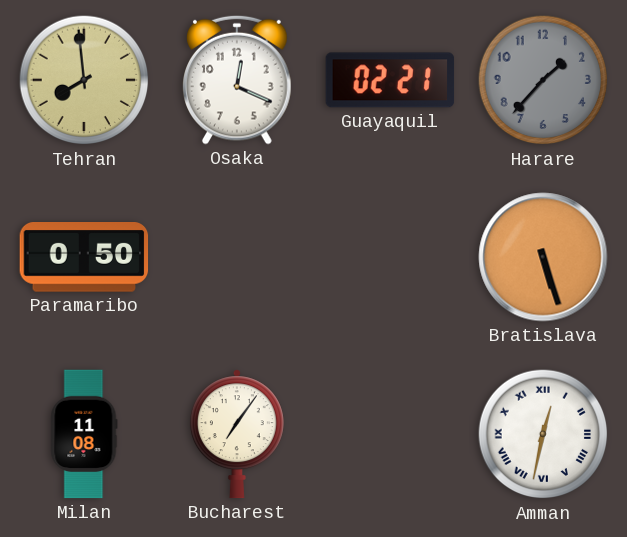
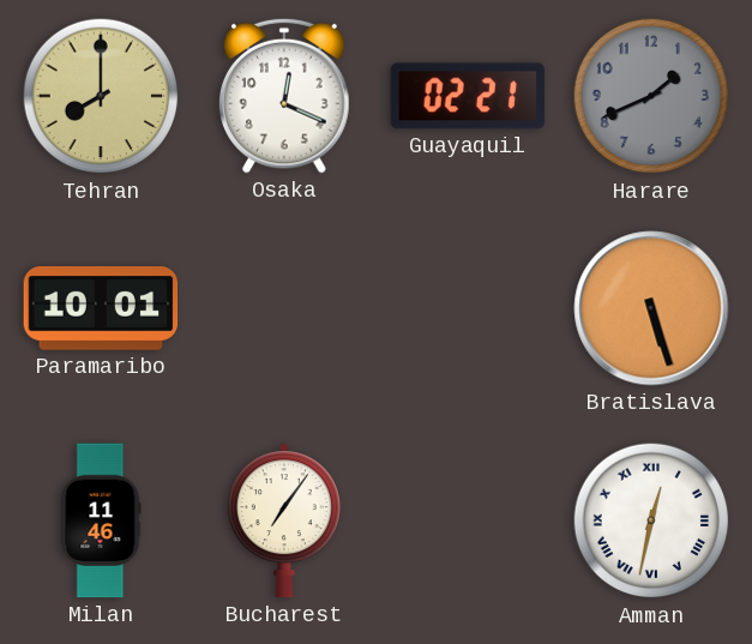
Tehran: 7:59 -> 8:00 (101, 96)
Harare: 1:37 -> 1:41 (651, 96)
Paramaribo: 0:50 -> 10:01 (101, 309)
Milan: 11:08 -> 11:46 (101, 520)
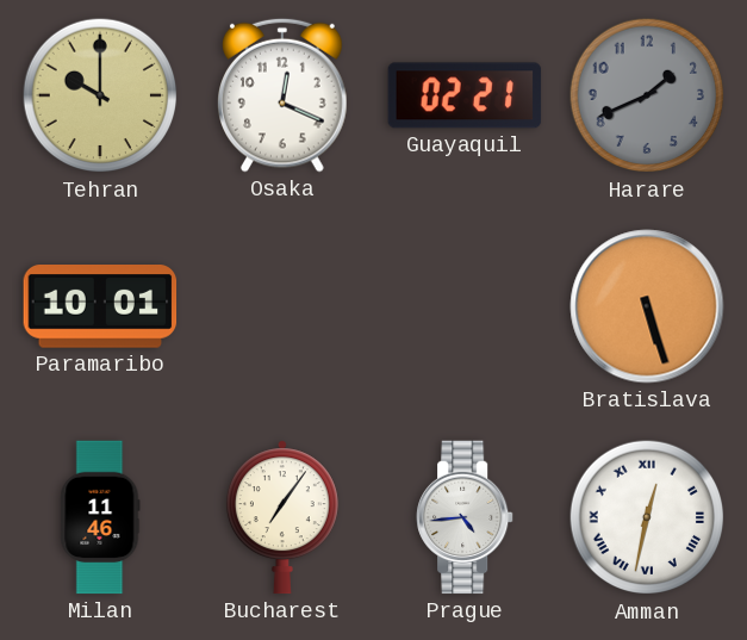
Tehran: 8:00 -> 10:00 (100, 95)
Prague: none -> 4:44 (466, 517)
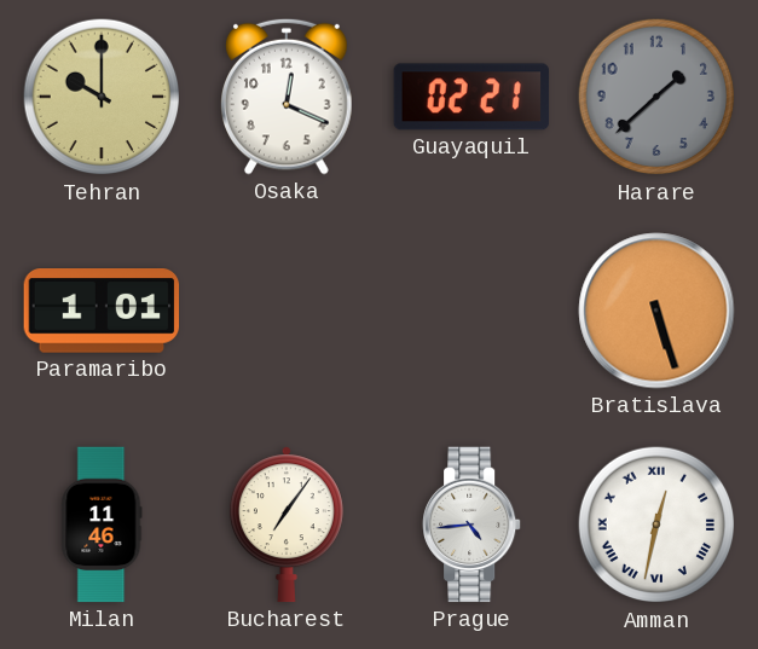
Harare: 1:41 -> 1:38 (656, 97)
Paramaribo: 10:01 -> 1:01 (102, 312)
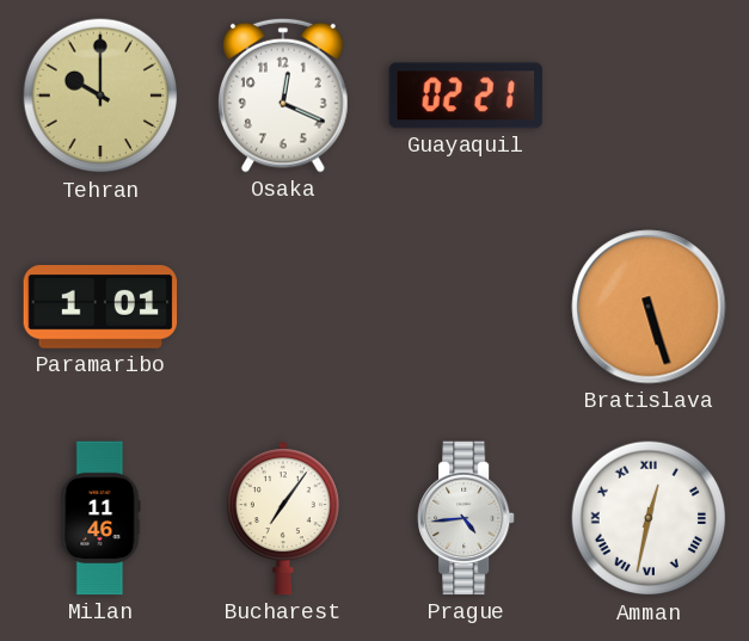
Harare: 1:38 -> none (656, 97)
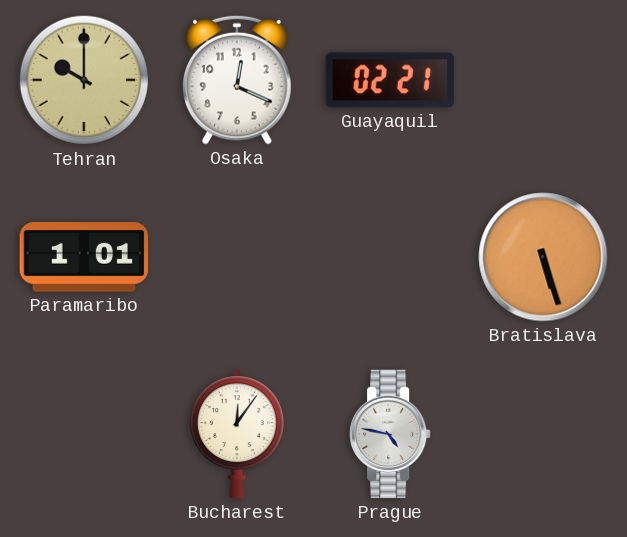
Milan: 11:46 -> none (100, 518)
Bucharest: 7:06 -> 12:06 (237, 434)
Prague: 4:44 -> 4:47 (391, 434)
Amman: 12:32 -> none (649, 518)
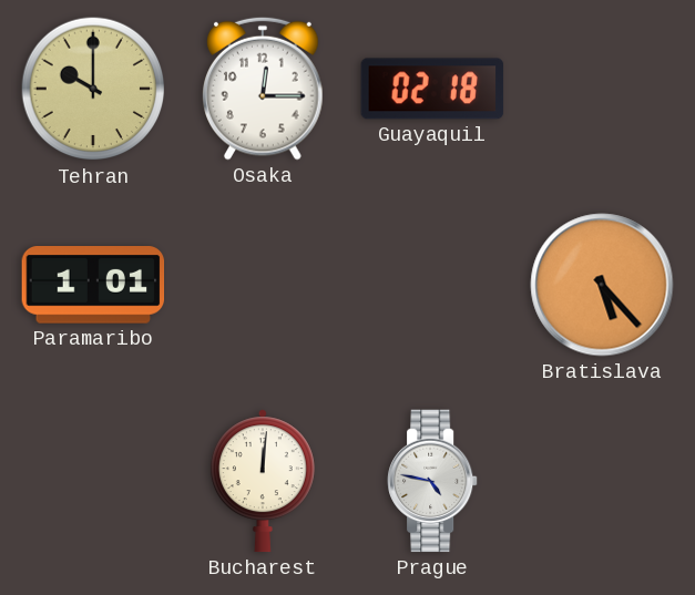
Osaka: 12:19 -> 12:15 (264, 89)
Guayaquil: 02:21 -> 02:18 (432, 89)
Bratislava: 5:27 -> 5:23 (602, 285)
Bucharest: 12:06 -> 12:01 (263, 481)
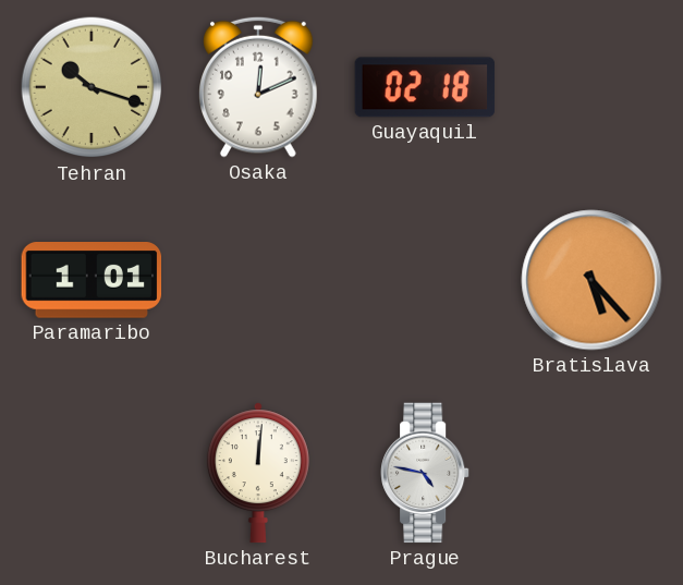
Tehran: 10:00 -> 10:18 (92, 87)
Osaka: 12:15 -> 12:11 (259, 87)
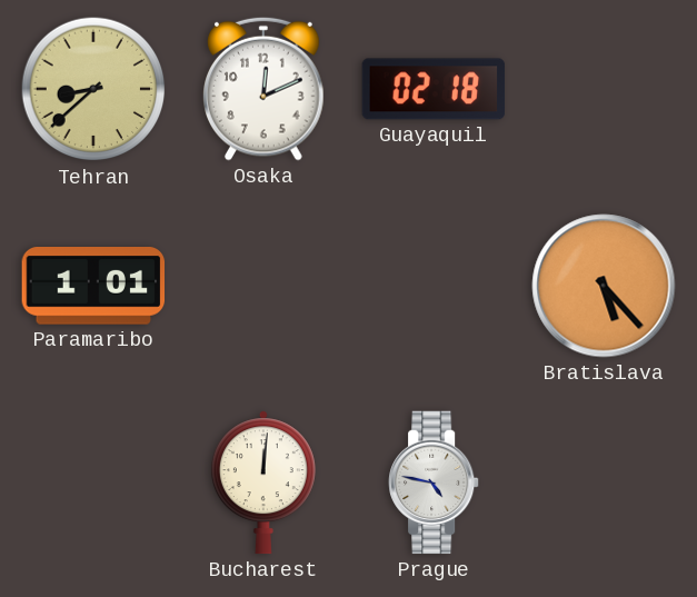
Tehran: 10:18 -> 8:38 (93, 89)
